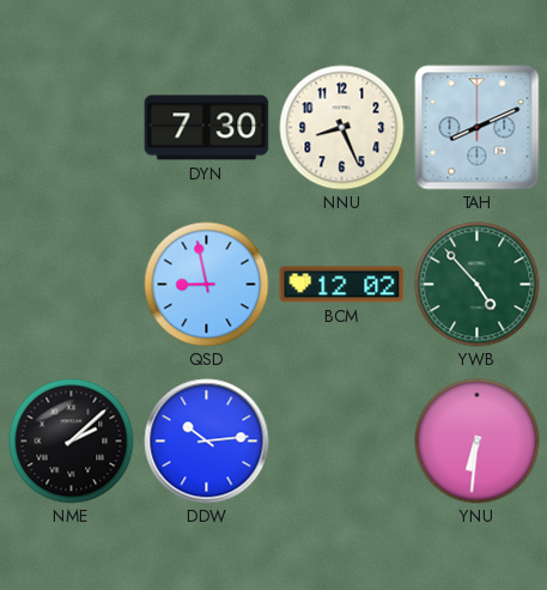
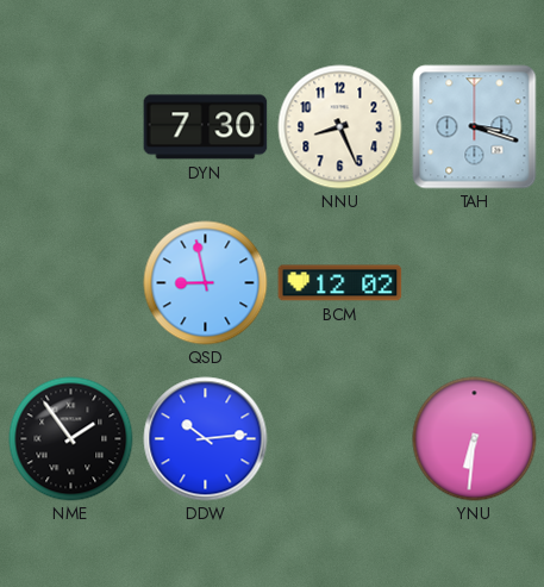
TAH: 8:11 -> 3:18 (475, 127)
YWB: 4:53 -> none (478, 285)
NME: 2:08 -> 1:54 (71, 439)
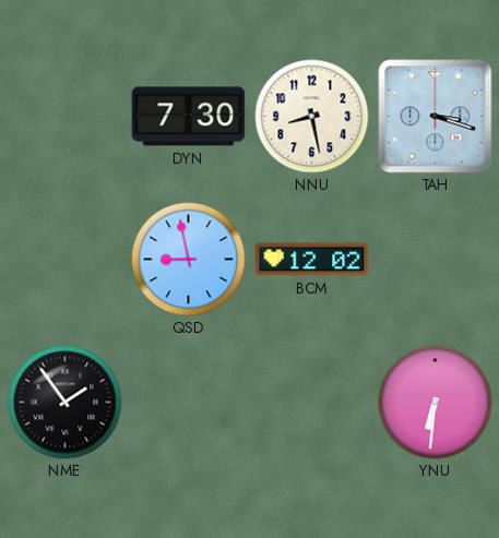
NNU: 8:26 -> 8:28 (312, 117)
DDW: 10:14 -> none (206, 439)
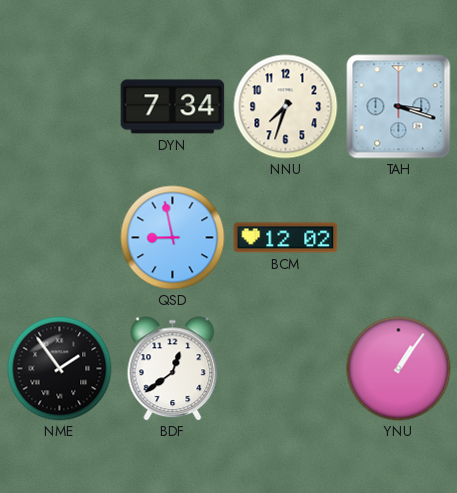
DYN: 7:30 -> 7:34 (173, 107)
NNU: 8:28 -> 7:33 (286, 107)
BDF: none -> 12:39 (173, 369)
YNU: 6:31 -> 1:06 (399, 369)
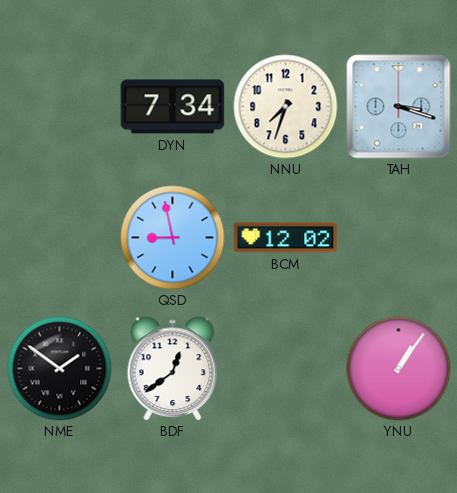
NME: 1:54 -> 1:51 (60, 369)
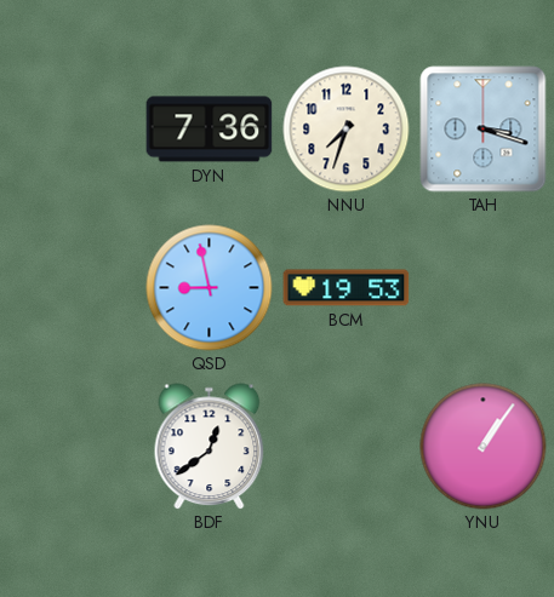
DYN: 7:34 -> 7:36 (210, 130)
BCM: 12:02 -> 19:53 (347, 288)
NME: 1:51 -> none (60, 369)
